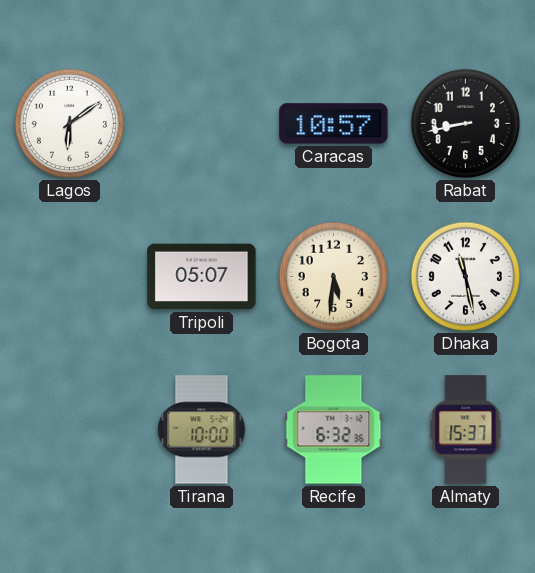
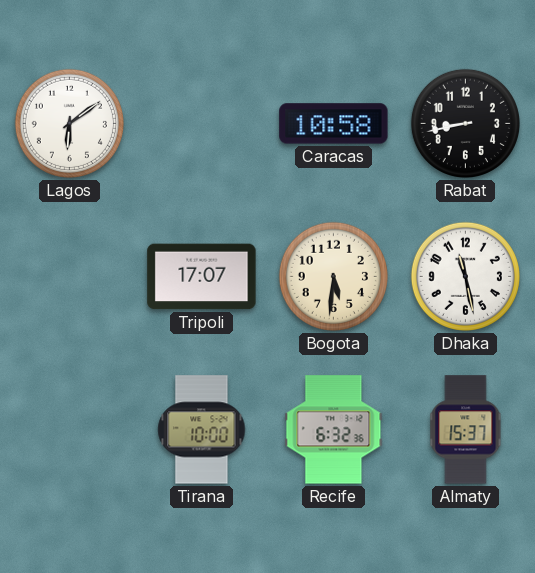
Caracas: 10:57 -> 10:58 (334, 124)
Tripoli: 05:07 -> 17:07 (202, 277)
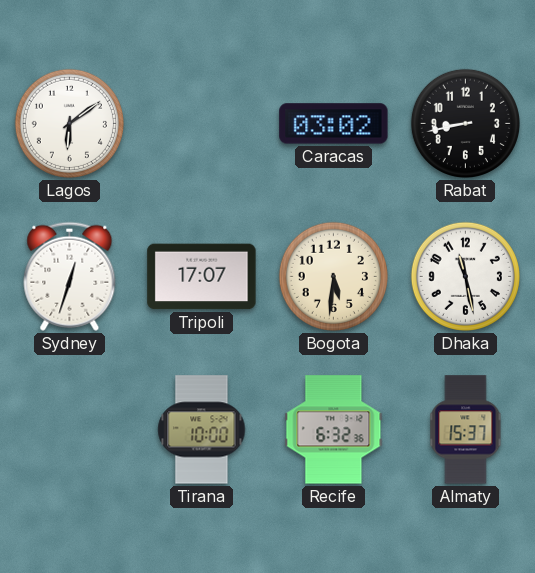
Caracas: 10:58 -> 03:02 (334, 124)
Sydney: none -> 12:33 (70, 276)
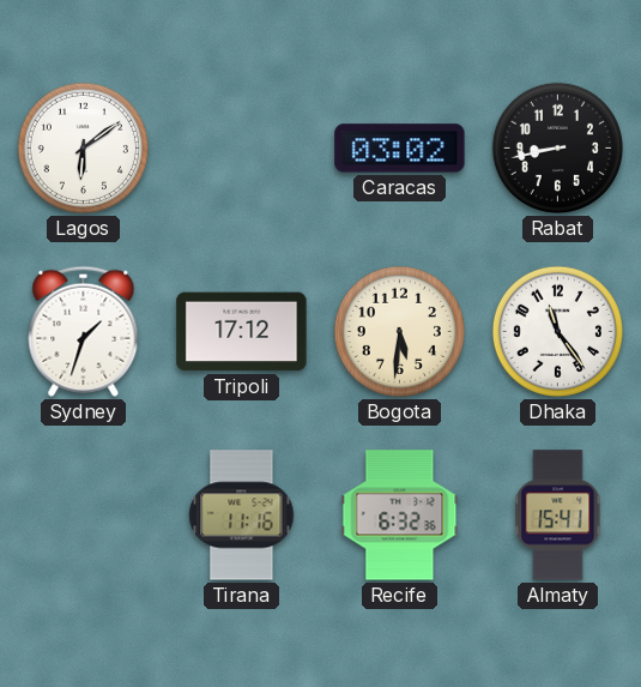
Sydney: 12:33 -> 1:33 (84, 331)
Tripoli: 17:07 -> 17:12 (242, 332)
Dhaka: 11:28 -> 11:24 (557, 331)
Tirana: 10:00 -> 11:16 (242, 516)
Almaty: 15:37 -> 15:41 (558, 516)
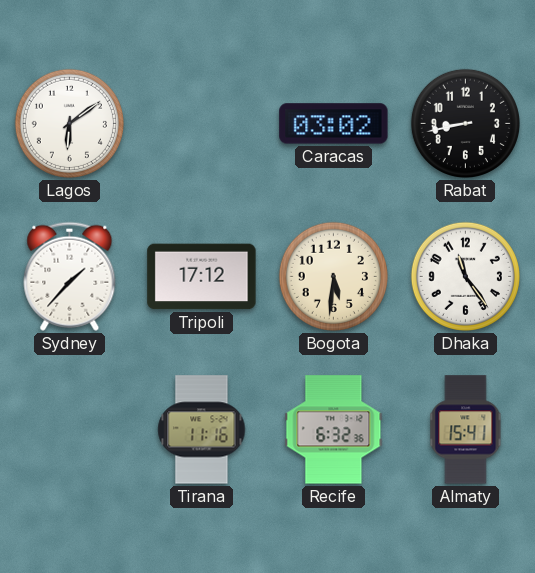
Sydney: 1:33 -> 1:37 (70, 276)
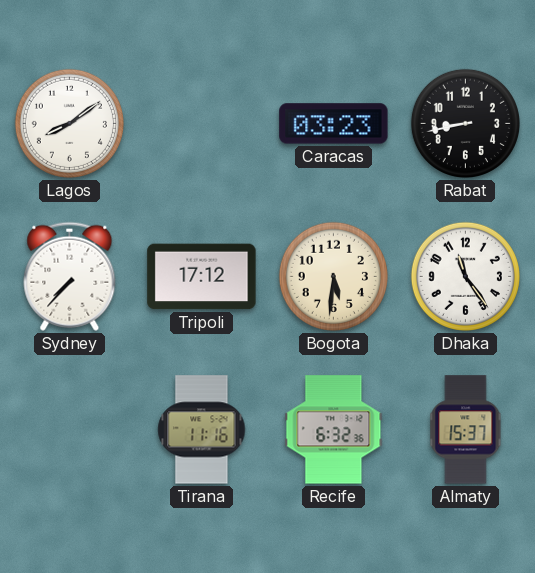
Lagos: 6:09 -> 8:09 (69, 123)
Caracas: 03:02 -> 03:23 (334, 124)
Sydney: 1:37 -> 7:37 (70, 276)
Almaty: 15:41 -> 15:37 (466, 430)
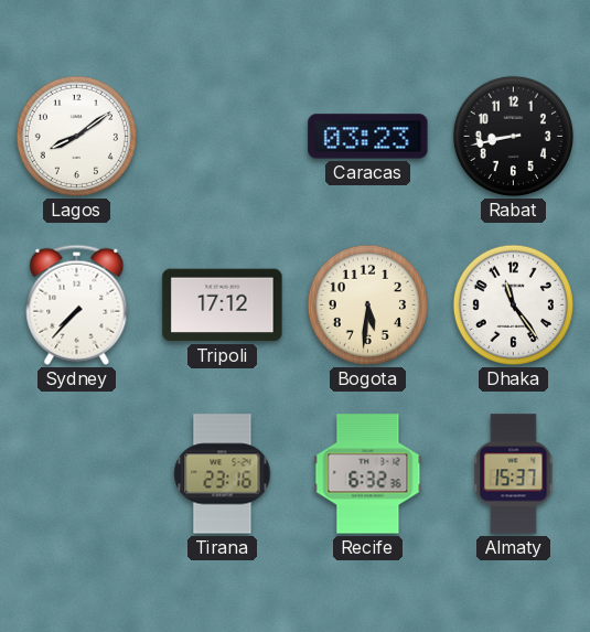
Tirana: 11:16 -> 23:16 (223, 474)
